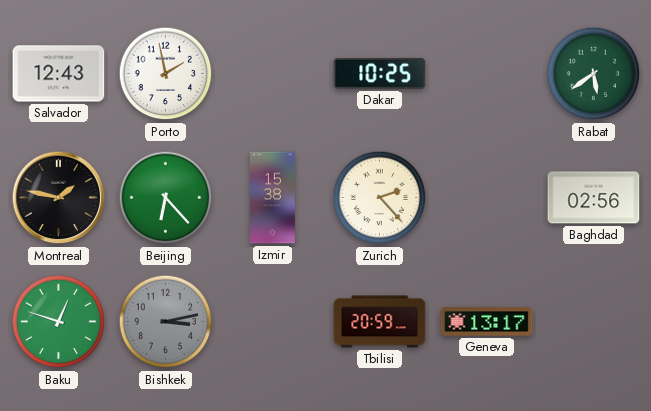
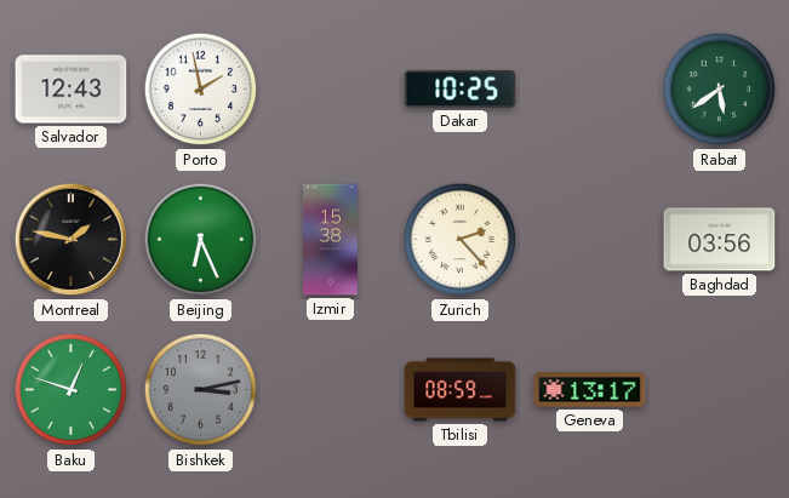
Beijing: 6:23 -> 6:26 (201, 240)
Baghdad: 02:56 -> 03:56 (720, 240)
Tbilisi: 20:59 -> 08:59 (461, 390)
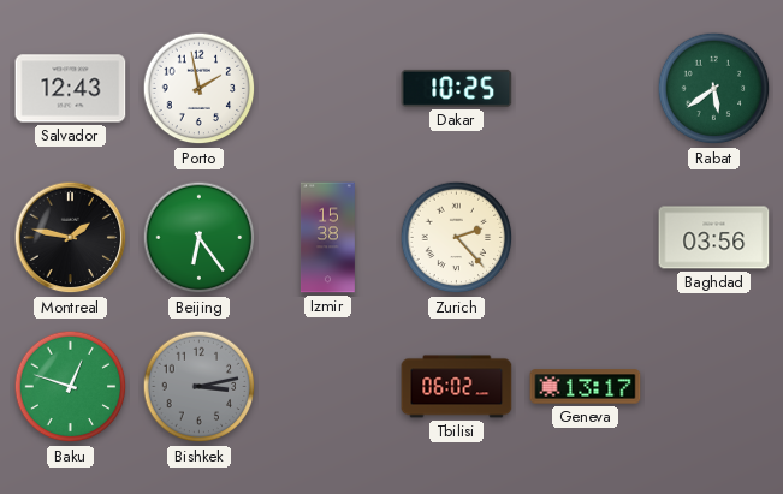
Beijing: 6:26 -> 6:24 (200, 238)
Tbilisi: 08:59 -> 06:02 (457, 387)
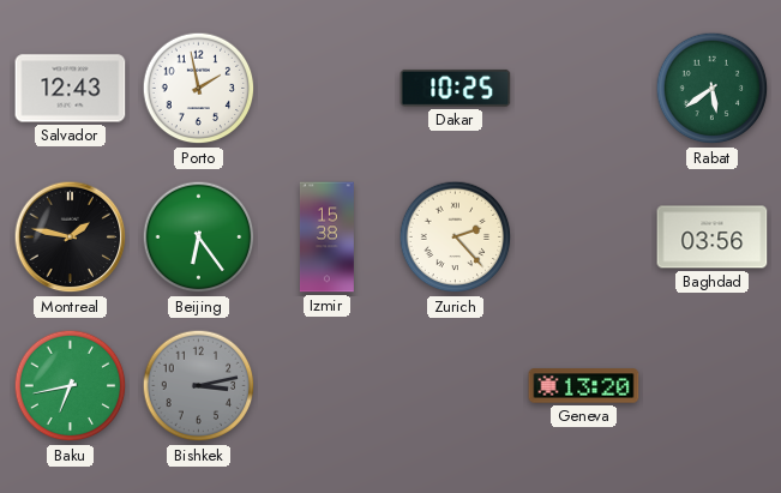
Baku: 12:48 -> 6:43 (71, 386)
Tbilisi: 06:02 -> none (457, 387)
Geneva: 13:17 -> 13:20 (584, 386)
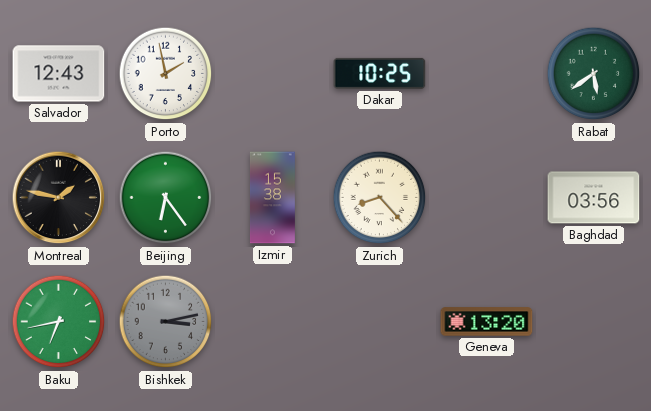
Zurich: 2:23 -> 8:23 (380, 198)
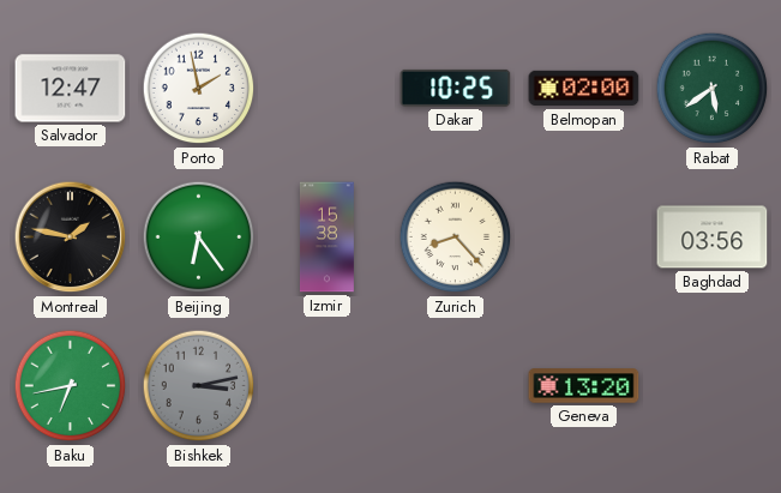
Salvador: 12:43 -> 12:47 (71, 89)
Belmopan: none -> 02:00 (584, 89)
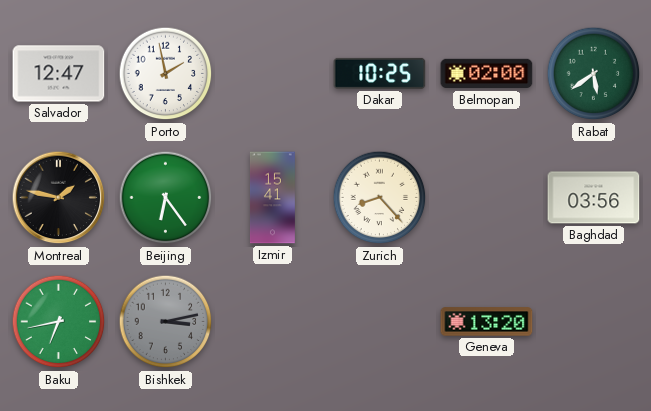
Izmir: 15:38 -> 15:41 (272, 198)
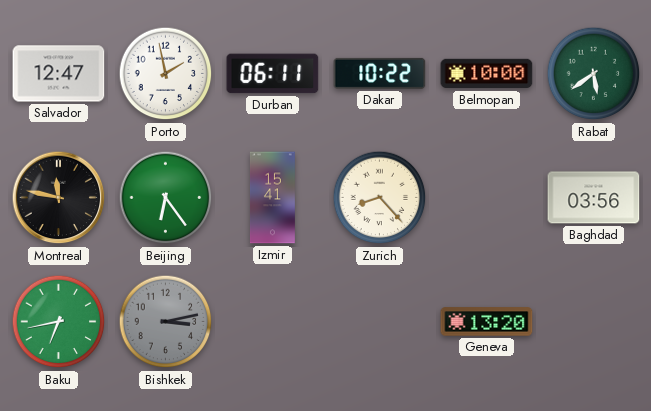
Durban: none -> 06:11 (273, 74)
Dakar: 10:25 -> 10:22 (380, 73)
Belmopan: 02:00 -> 10:00 (487, 74)
Montreal: 1:47 -> 11:47 (59, 198)
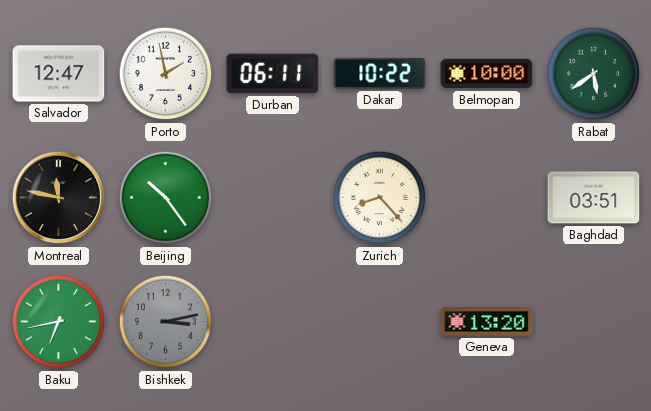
Beijing: 6:24 -> 10:24 (166, 198)
Izmir: 15:41 -> none (272, 198)
Baghdad: 03:56 -> 03:51 (594, 198)
